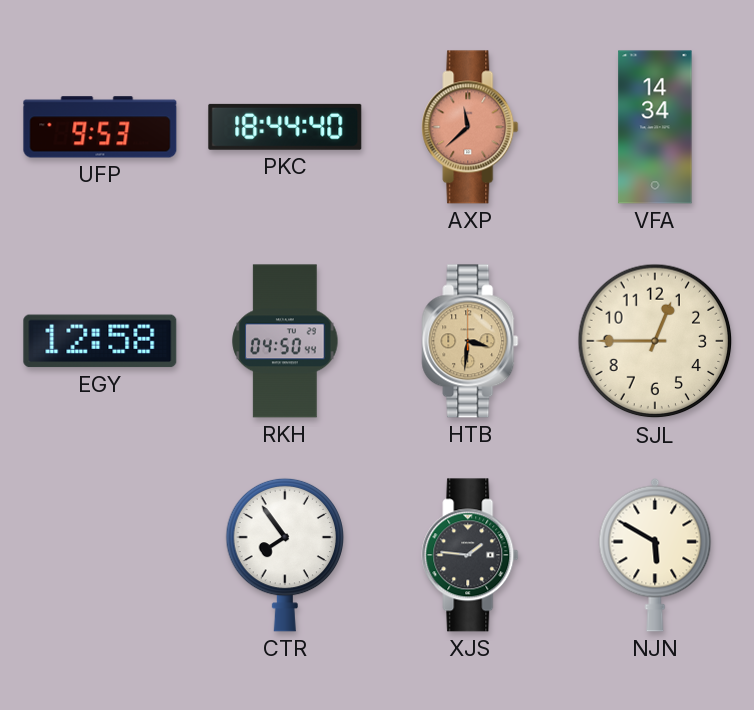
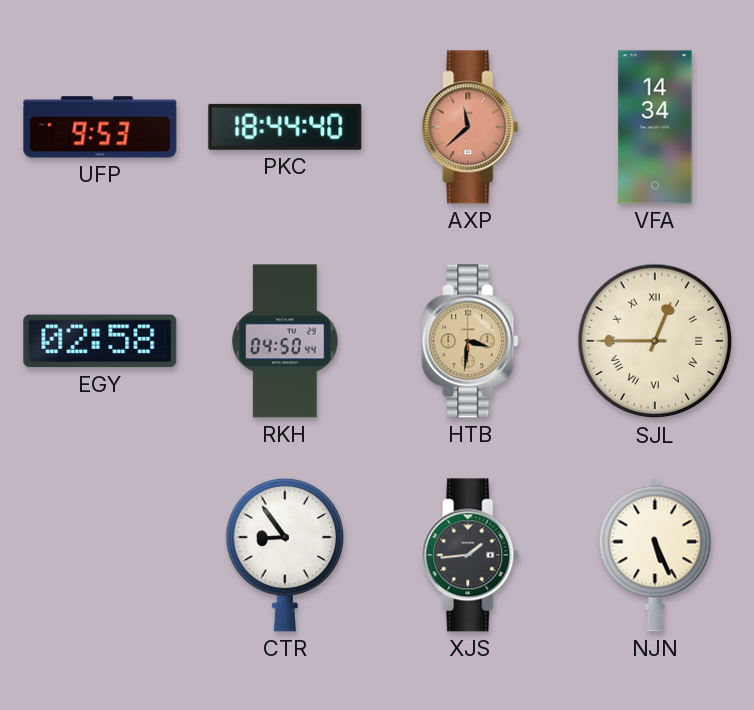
EGY: 12:58 -> 02:58 (100, 341)
SJL numerals: Arabic -> Roman (655, 341)
CTR: 7:54 -> 8:54 (285, 555)
XJS: 1:46 -> 1:44 (470, 555)
NJN: 5:50 -> 5:26 (655, 555)
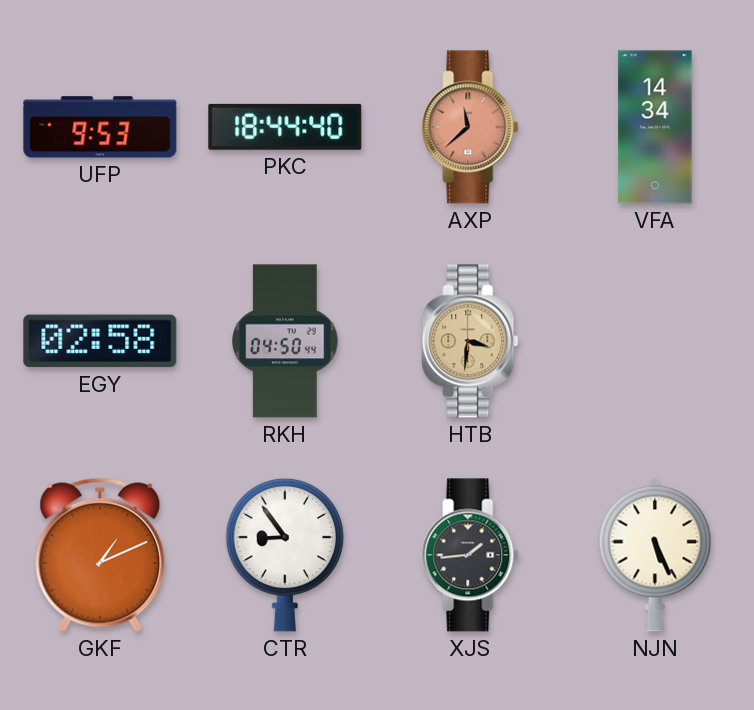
SJL: 12:45 -> none (655, 341)
GKF: none -> 1:11 (100, 555)
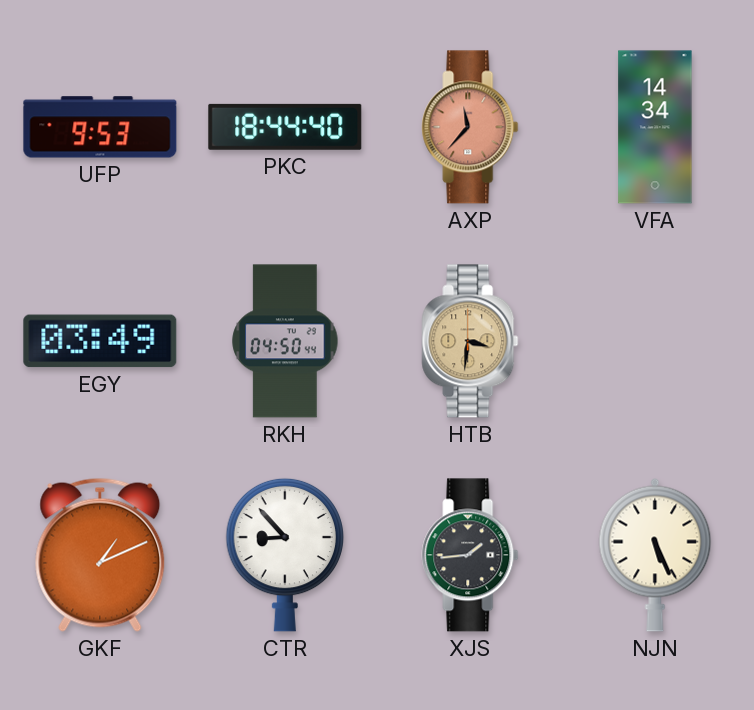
AXP: 11:38 -> 11:37 (470, 127)
EGY: 02:58 -> 03:49 (100, 341)
CTR: 8:54 -> 8:53 (285, 555)
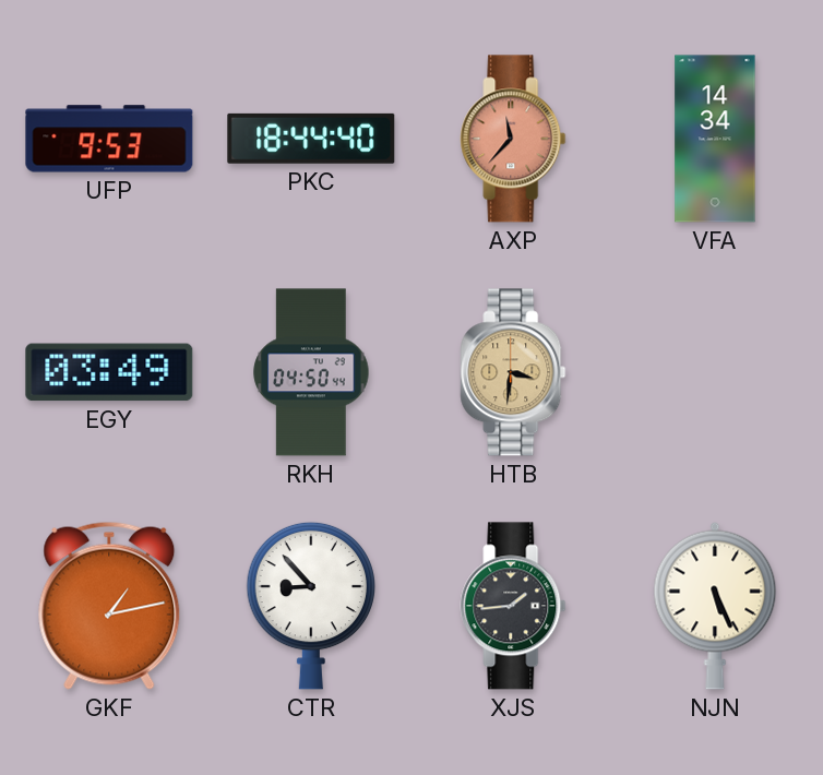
GKF: 1:11 -> 1:13 (109, 606)
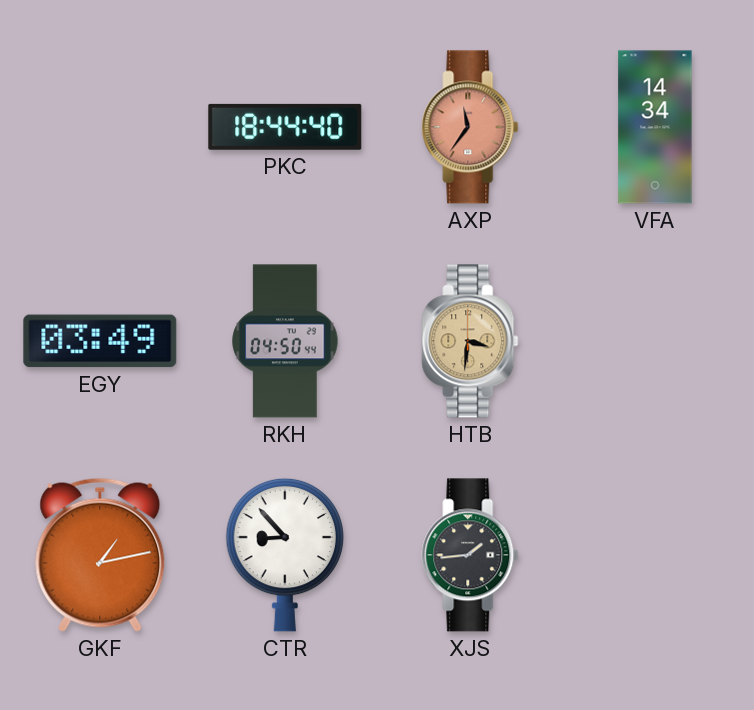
UFP: 9:53 -> none (109, 139)
AXP: 11:37 -> 11:36 (470, 127)
NJN: 5:26 -> none (715, 606)
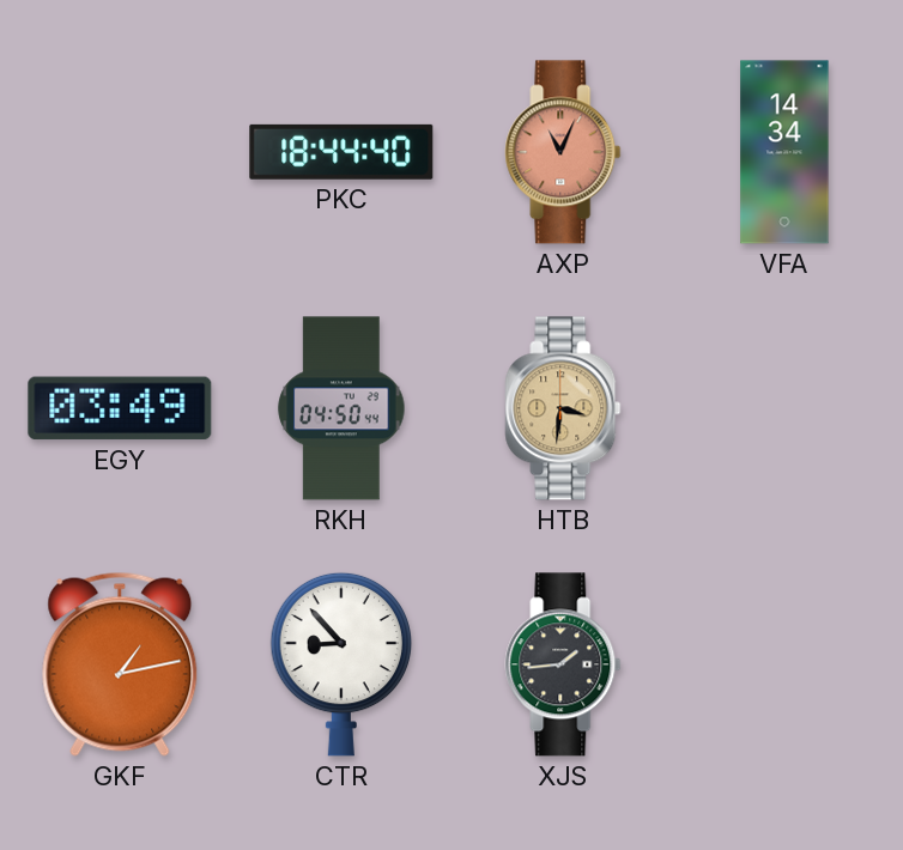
AXP: 11:36 -> 11:04 (563, 152)
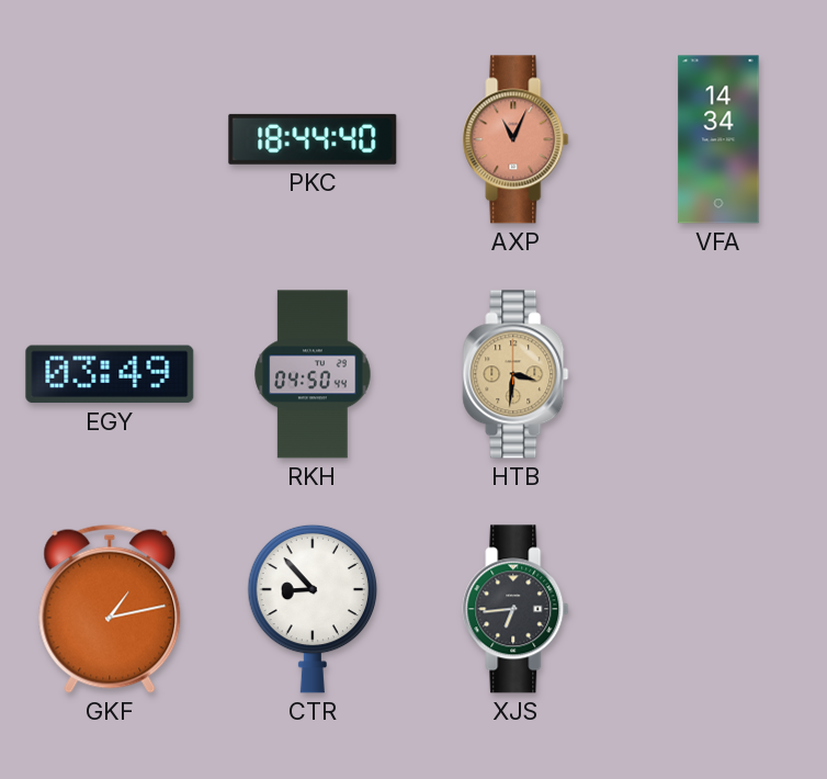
XJS: 1:44 -> 6:44 (516, 609)
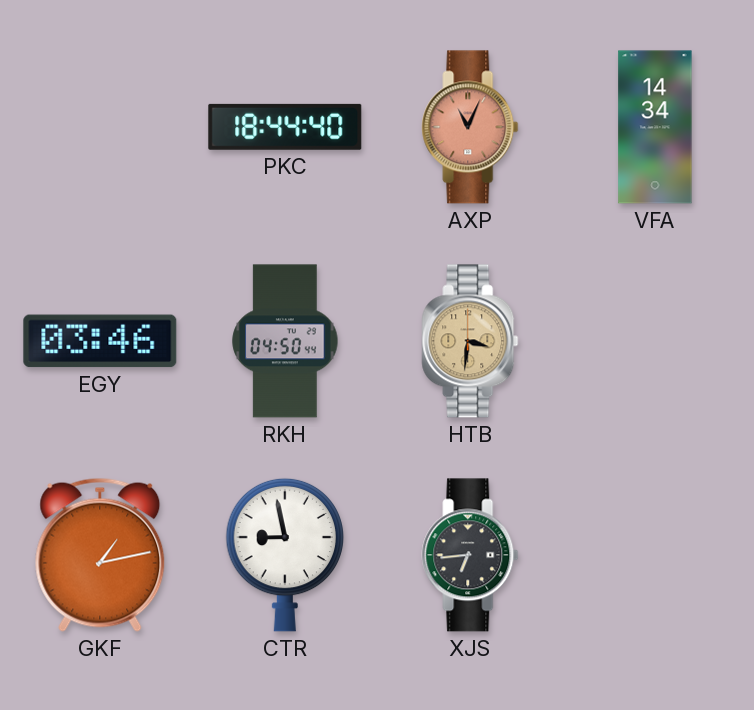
EGY: 03:49 -> 03:46 (100, 341)
CTR: 8:53 -> 8:58 (285, 555)
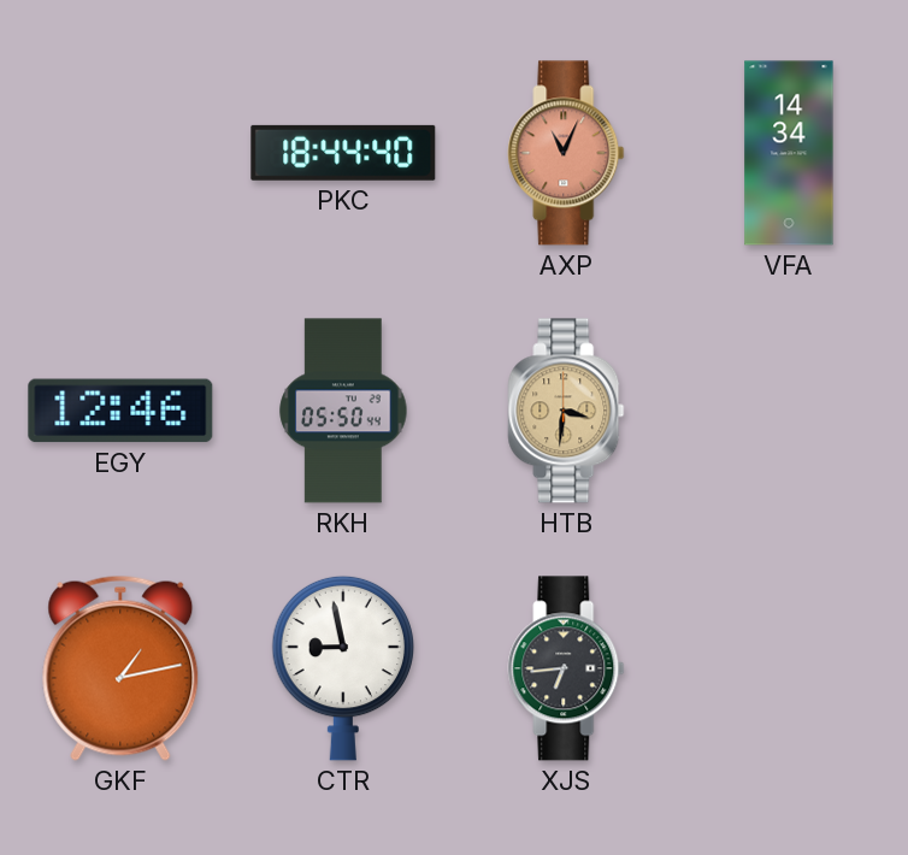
EGY: 03:46 -> 12:46 (120, 411)
RKH: 04:50 -> 05:50 (343, 411)
